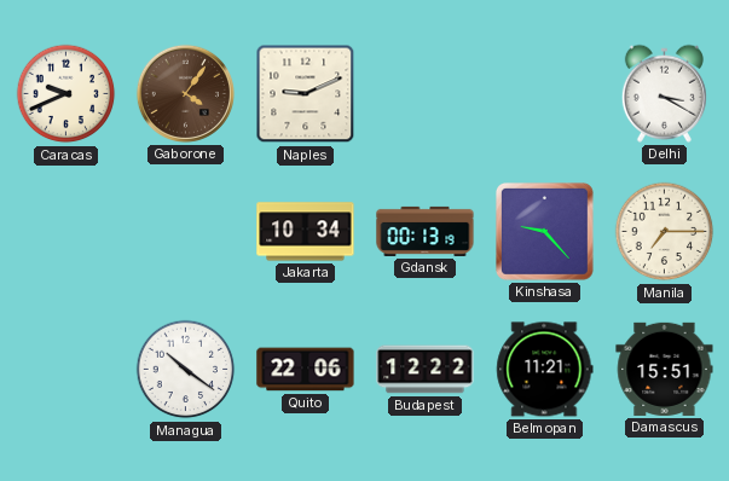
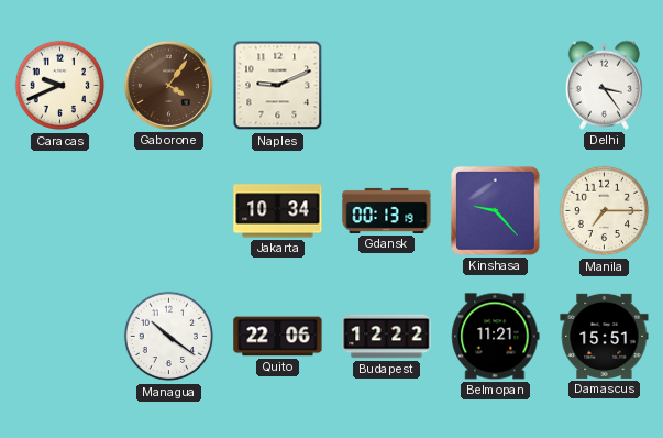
Delhi: 3:20 -> 3:24 (604, 85)
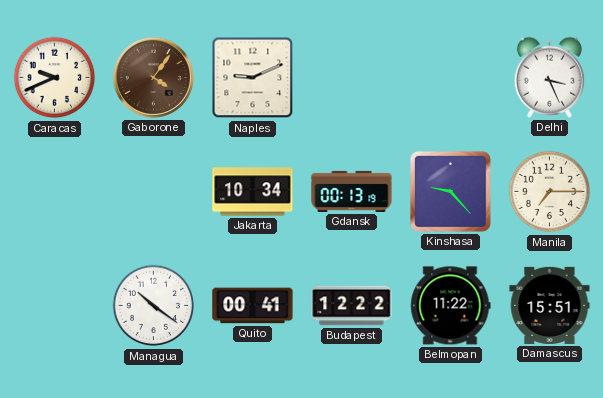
Delhi: 3:24 -> 3:26 (549, 77)
Quito: 22:06 -> 00:41 (253, 306)
Belmopan: 11:21 -> 11:22 (451, 306)
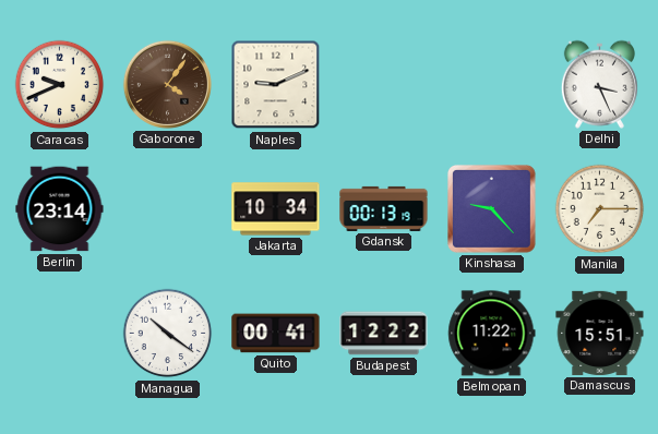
Berlin: none -> 23:14 (60, 209)
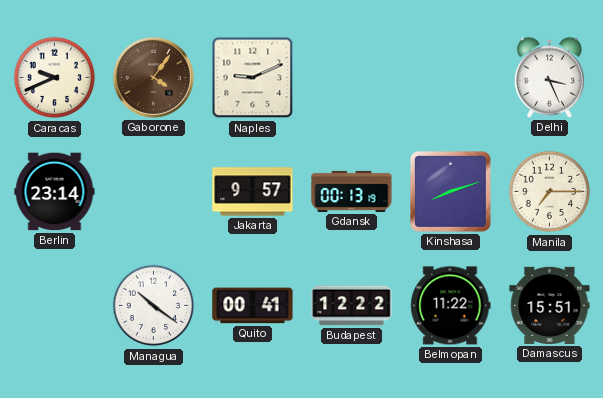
Jakarta: 10:34 -> 9:57 (253, 192)
Kinshasa: 9:23 -> 8:12 (451, 192)
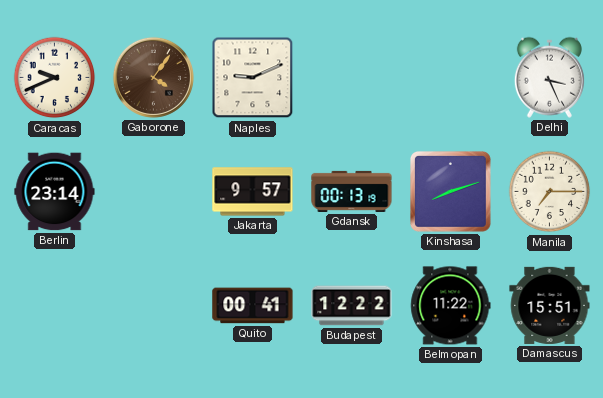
Managua: 10:21 -> none (154, 306)
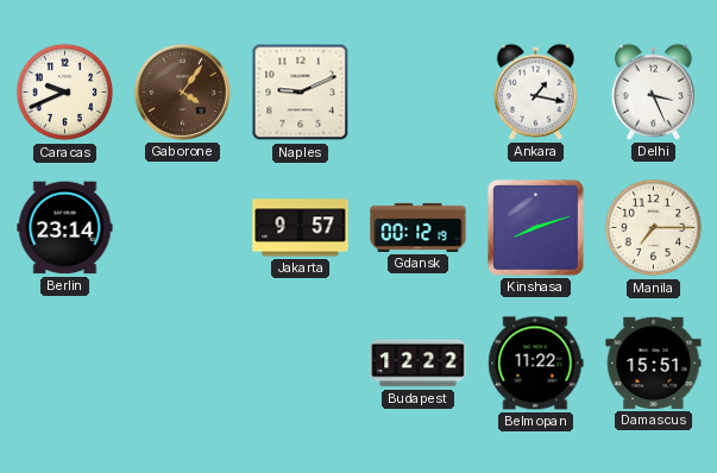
Ankara: none -> 1:17 (535, 92)
Gdansk: 00:13 -> 00:12 (419, 227)
Quito: 00:41 -> none (253, 306)
